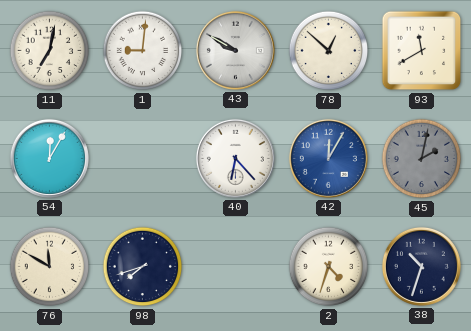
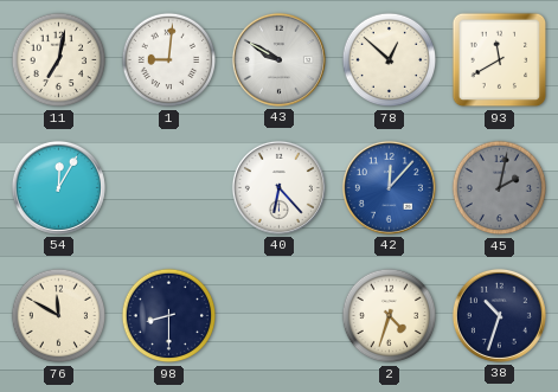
42: 12:05 -> 12:07 (389, 187)
98: 7:42 -> 8:30 (169, 316)
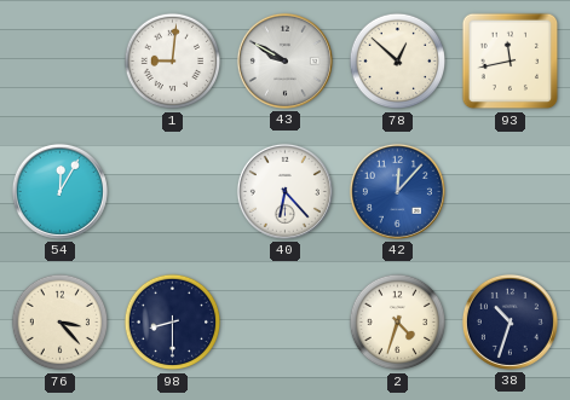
11: 7:02 -> none (59, 60)
93: 11:40 -> 11:43 (511, 62)
45: 2:02 -> none (500, 188)
76: 11:50 -> 3:23 (61, 323)
